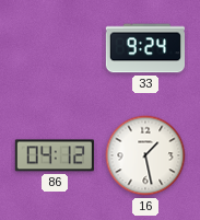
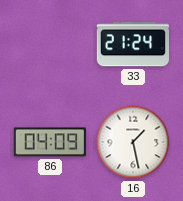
33: 9:24 -> 21:24 (132, 44)
86: 04:12 -> 04:09 (50, 142)
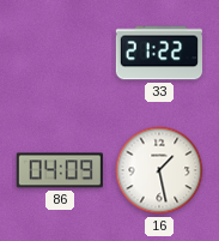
33: 21:24 -> 21:22 (158, 53)
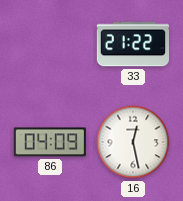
16: 1:28 -> 12:28 (133, 142)
